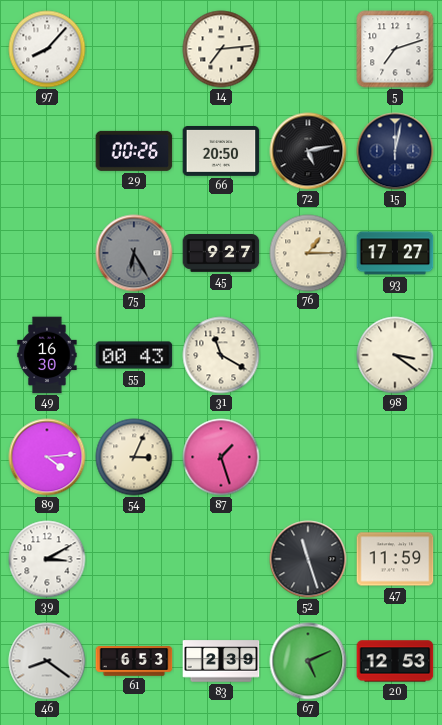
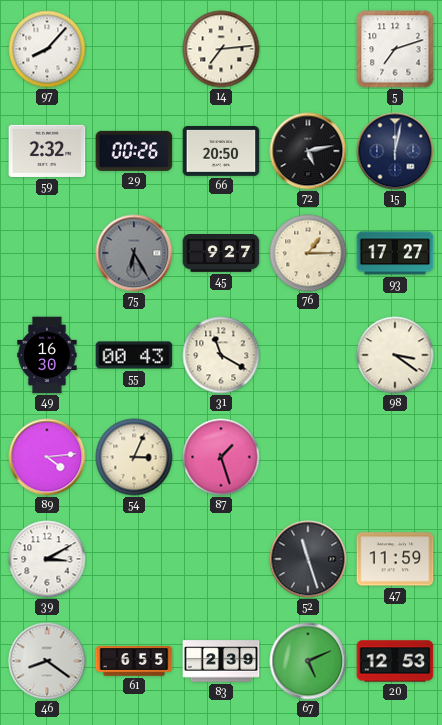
59: none -> 2:32 (47, 151)
61: 6:53 -> 6:55 (134, 661)
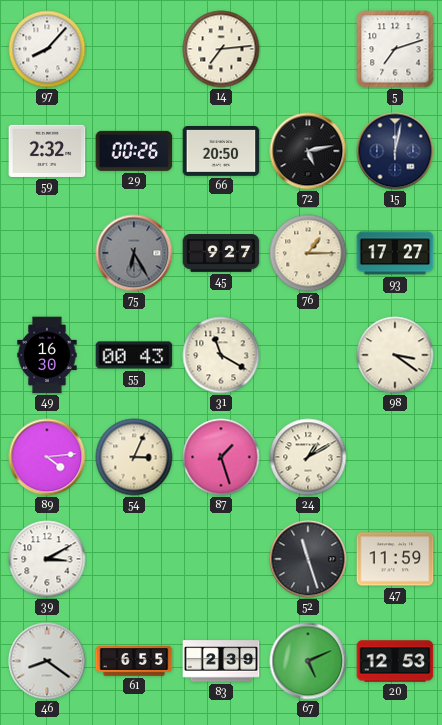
24: none -> 1:10 (308, 457)
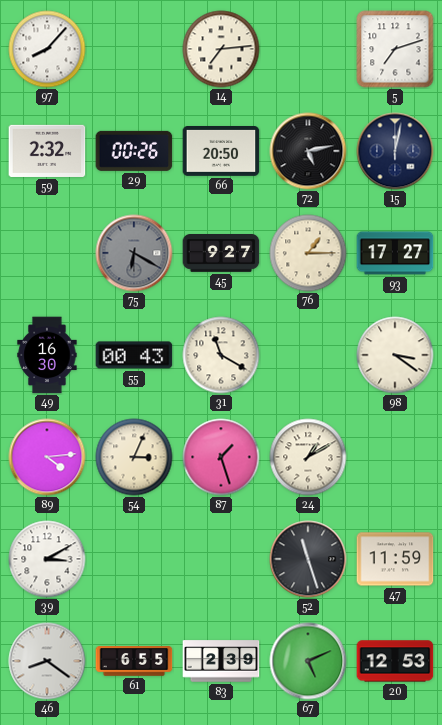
75: 6:25 -> 6:20 (134, 253)
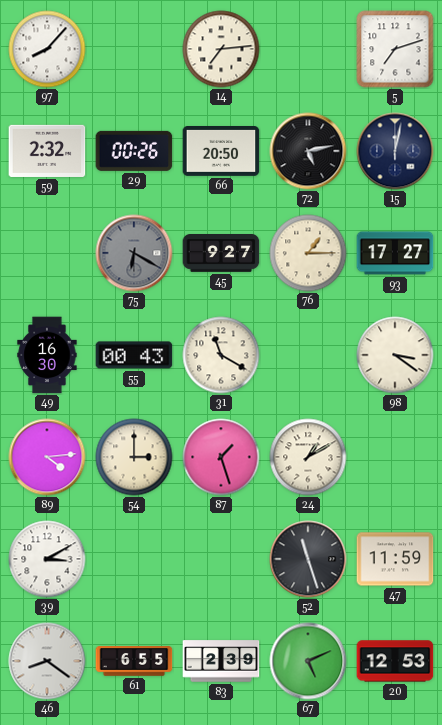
54: 3:04 -> 3:00 (134, 457)
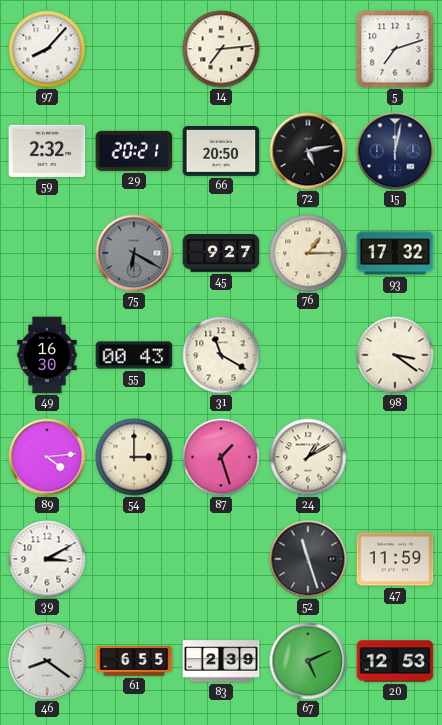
29: 00:26 -> 20:21 (134, 151)
93: 17:27 -> 17:32 (395, 253)
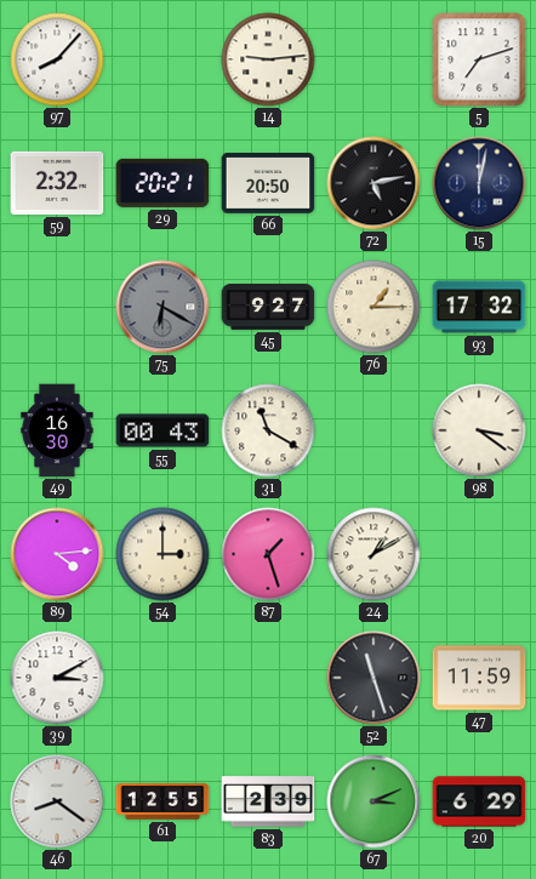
14: 7:14 -> 9:14 (268, 59)
61: 6:55 -> 12:55 (162, 801)
67: 5:11 -> 3:11 (374, 801)
20: 12:53 -> 6:29 (479, 801)
